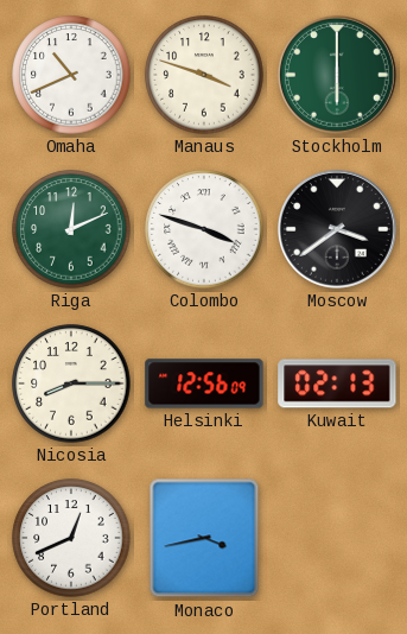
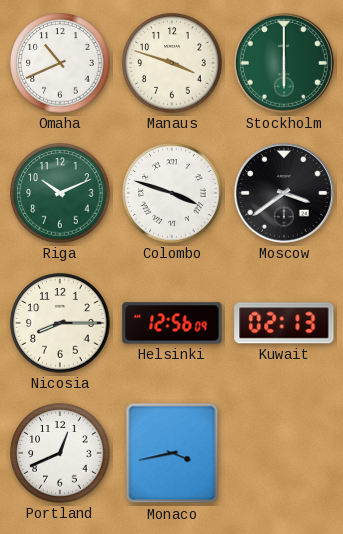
Riga: 12:11 -> 10:11 (60, 193)
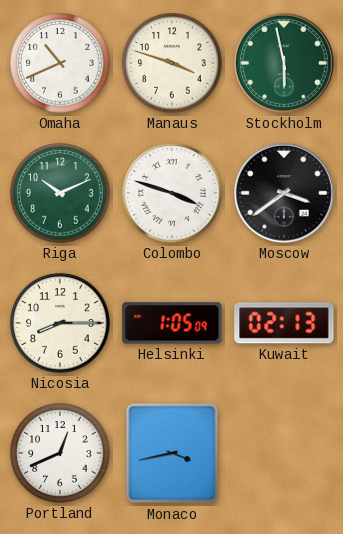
Stockholm: 6:00 -> 5:58 (284, 63)
Helsinki: 12:56 -> 1:05 (172, 323)
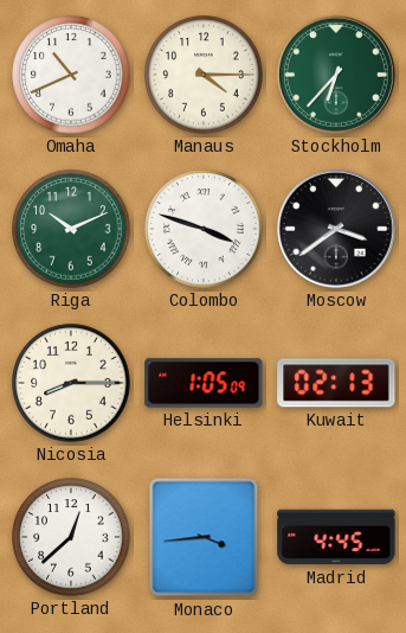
Manaus: 3:48 -> 4:15 (204, 75)
Stockholm: 5:58 -> 6:37 (336, 75)
Portland: 12:41 -> 12:38 (71, 537)
Monaco: 3:43 -> 3:44 (204, 537)
Madrid: none -> 4:45 (336, 537)
